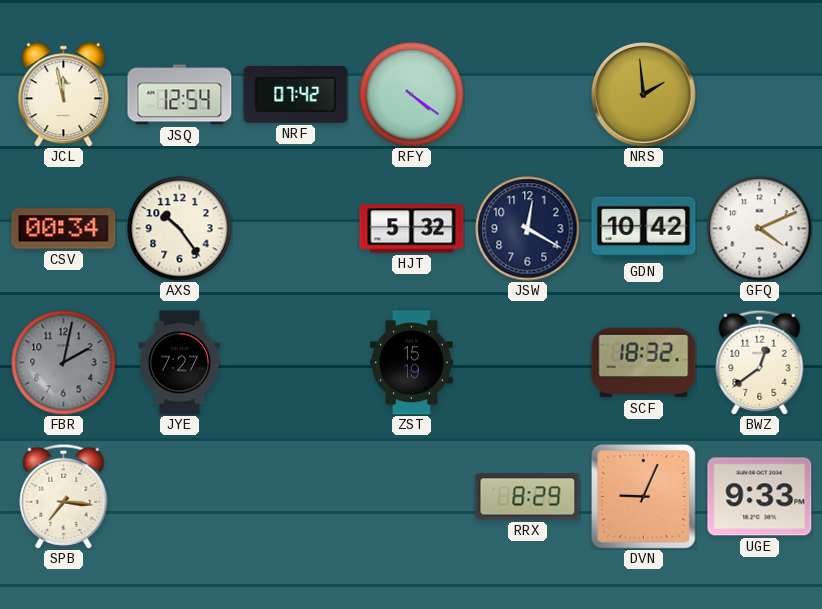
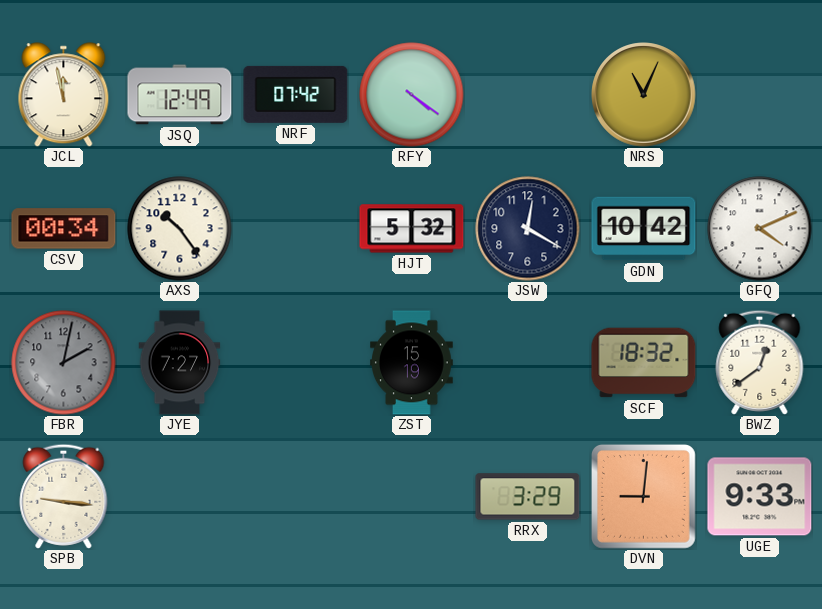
JSQ: 12:54 -> 12:49 (180, 95)
NRS: 1:59 -> 11:04 (644, 95)
SPB: 7:16 -> 9:16 (64, 496)
RRX: 8:29 -> 3:29 (528, 497)
DVN: 9:04 -> 9:01 (643, 496)
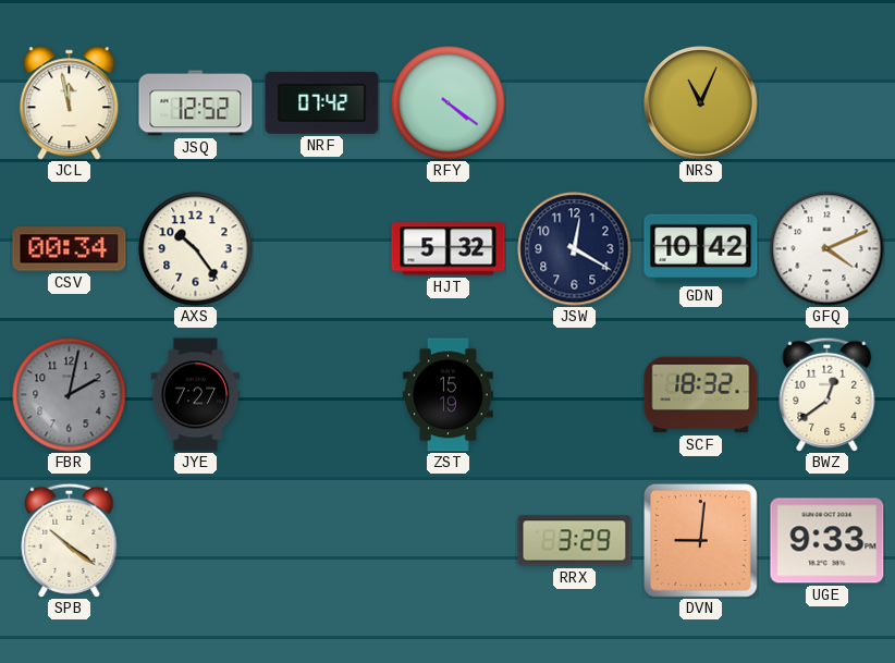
JSQ: 12:49 -> 12:52 (196, 103)
SPB: 9:16 -> 10:21 (70, 540)
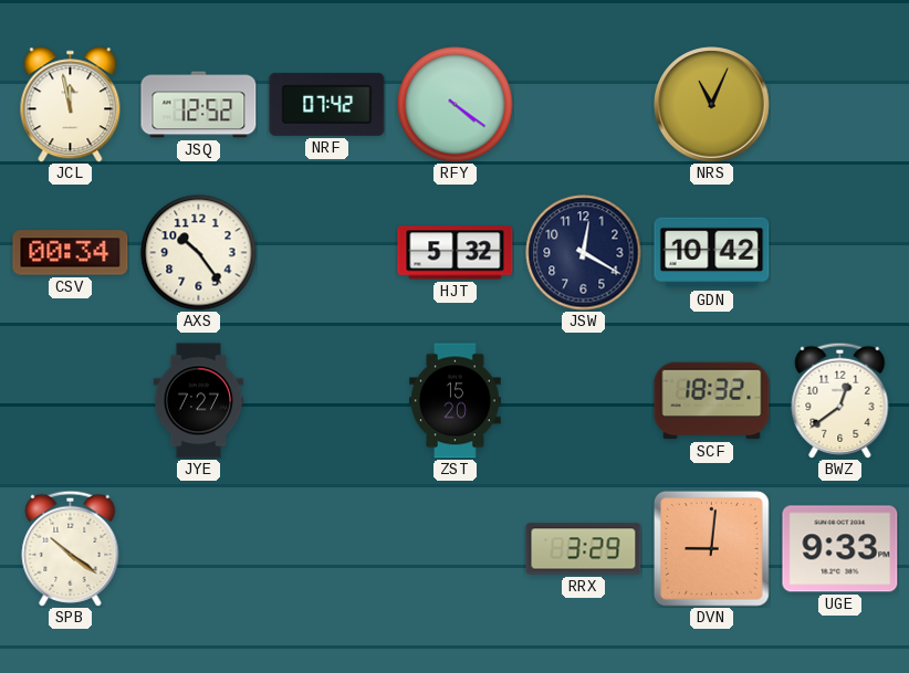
GFQ: 4:11 -> none (827, 249)
FBR: 2:02 -> none (70, 395)
ZST: 15:19 -> 15:20 (456, 401)
